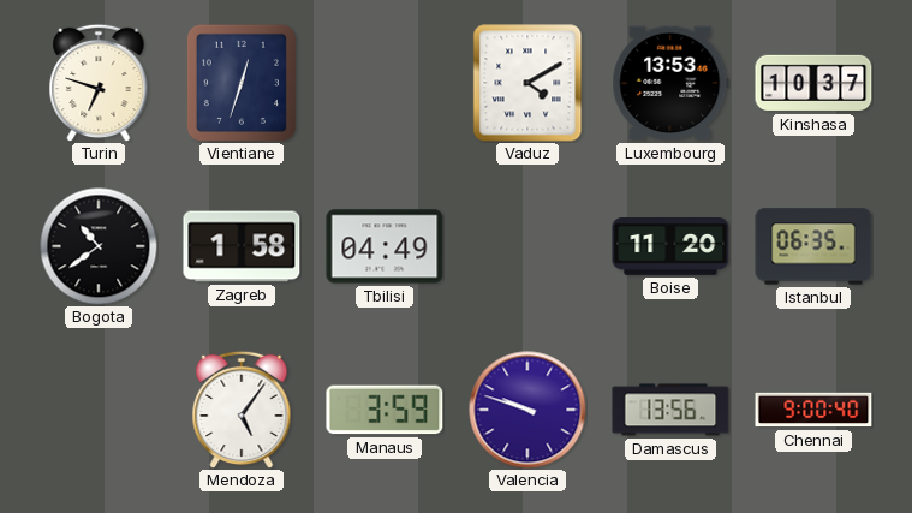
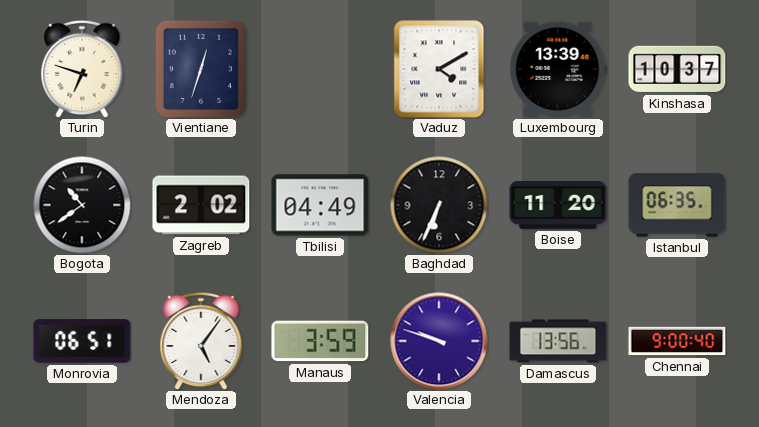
Luxembourg: 13:53 -> 13:39 (558, 69)
Zagreb: 1:58 -> 2:02 (201, 205)
Baghdad: none -> 6:34 (439, 205)
Monrovia: none -> 06:51 (82, 341)
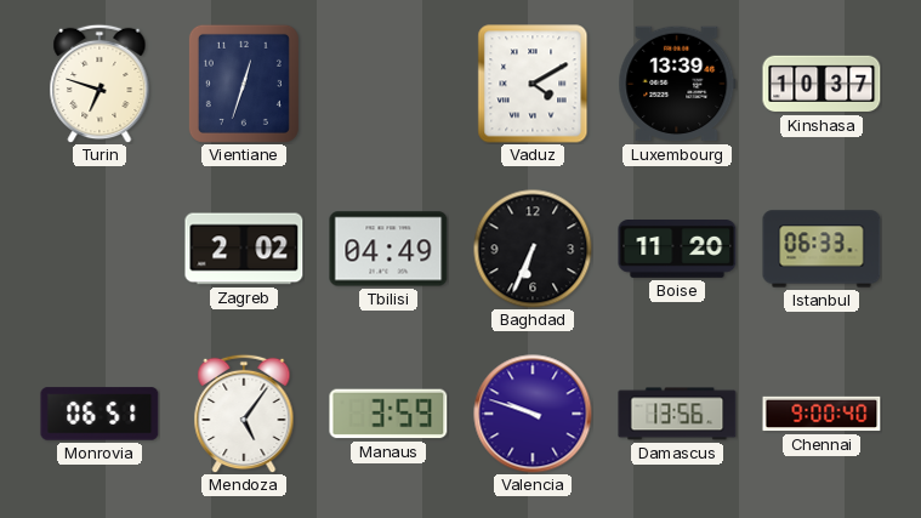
Bogota: 10:39 -> none (82, 205)
Istanbul: 06:35 -> 06:33 (821, 249)
